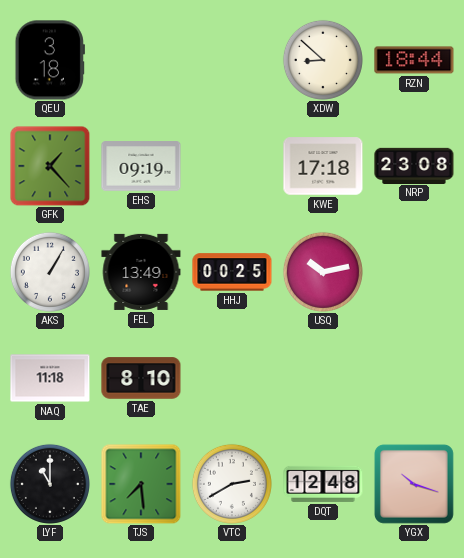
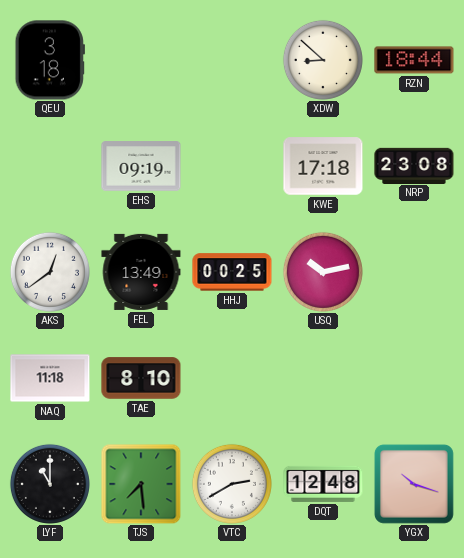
GFK: 1:23 -> none (50, 166)
AKS: 1:05 -> 12:39 (50, 272)
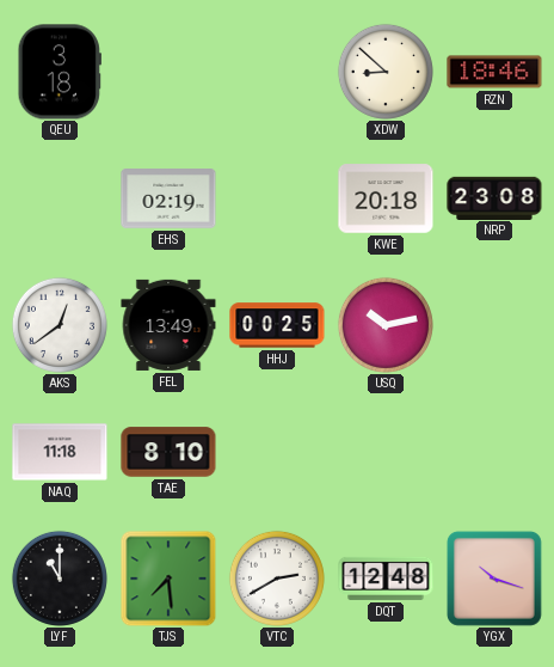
RZN: 18:44 -> 18:46 (494, 72)
EHS: 09:19 -> 02:19 (168, 198)
KWE: 17:18 -> 20:18 (386, 198)
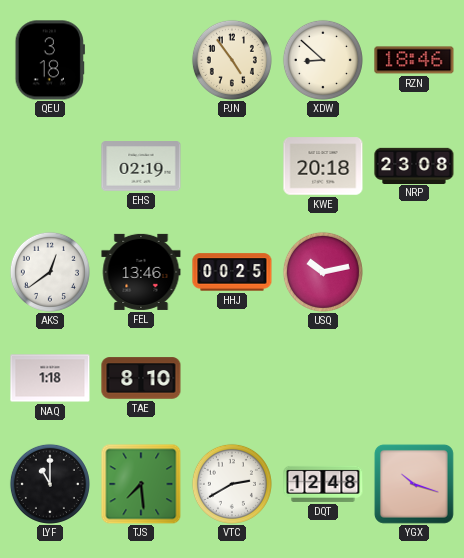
PJN: none -> 4:54 (232, 60)
FEL: 13:49 -> 13:46 (141, 272)
NAQ: 11:18 -> 1:18 (50, 378)
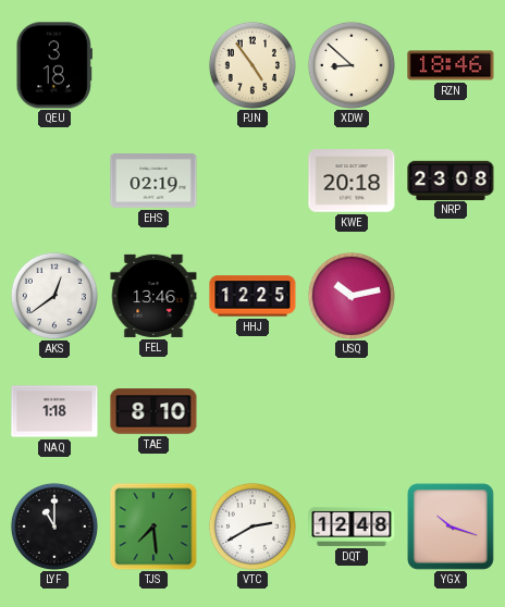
HHJ: 00:25 -> 12:25 (253, 296)
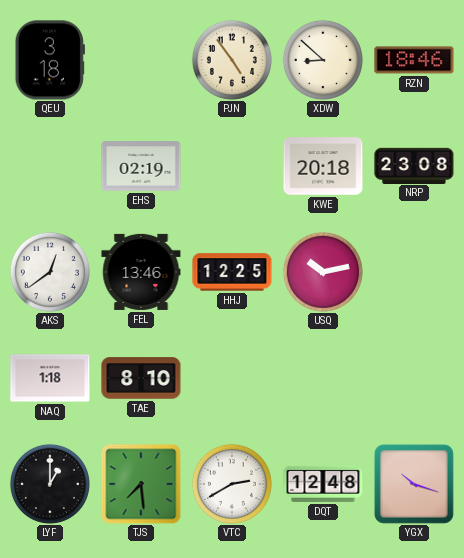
LYF: 11:00 -> 1:00 (50, 484)
